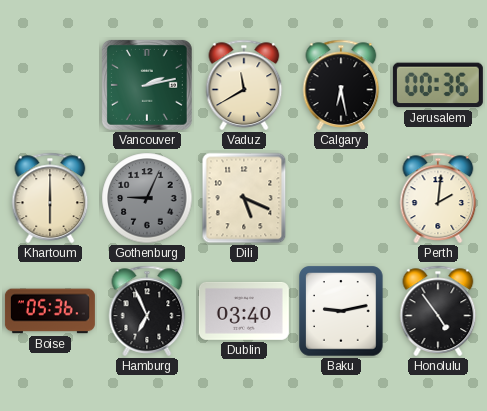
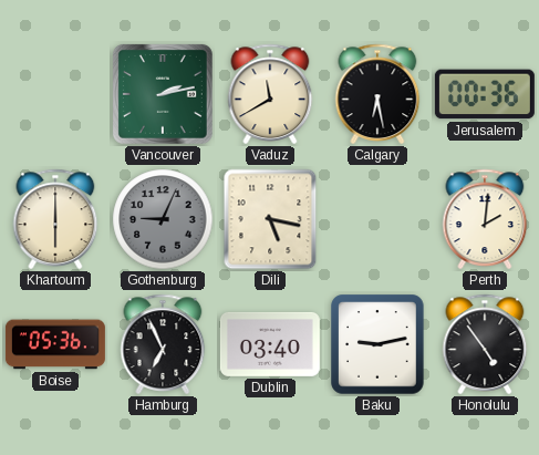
Dili: 5:19 -> 5:17 (270, 219)
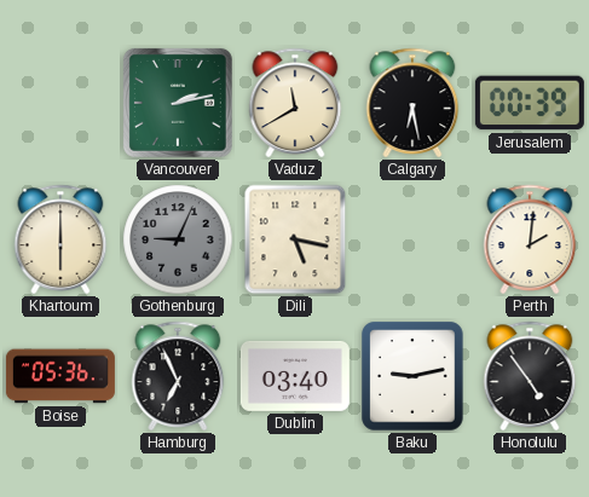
Jerusalem: 00:36 -> 00:39 (530, 103)
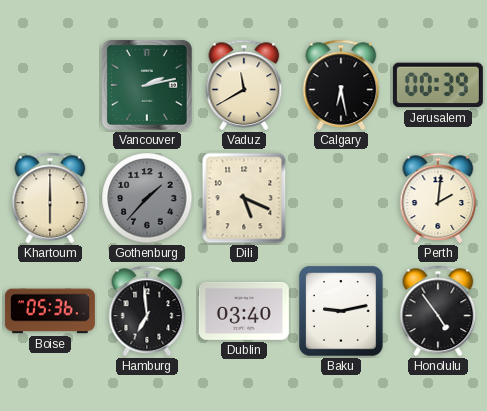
Gothenburg: 9:04 -> 1:37 (147, 198)
Dili: 5:17 -> 5:19 (244, 198)
Hamburg: 6:56 -> 6:59 (147, 311)
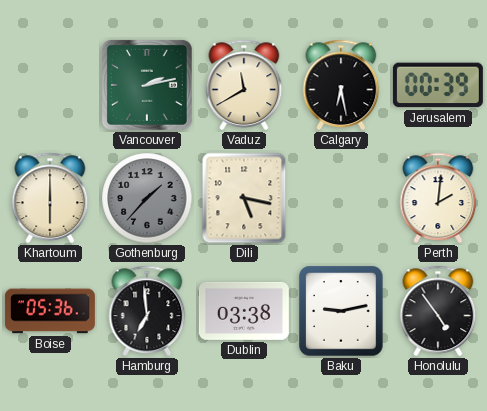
Dili: 5:19 -> 5:17 (244, 198)
Dublin: 03:40 -> 03:38 (244, 311)
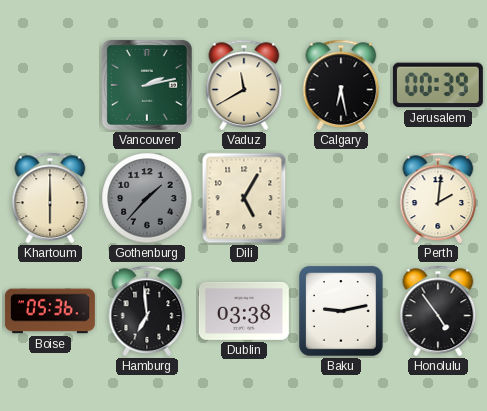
Dili: 5:17 -> 5:05 (244, 198)
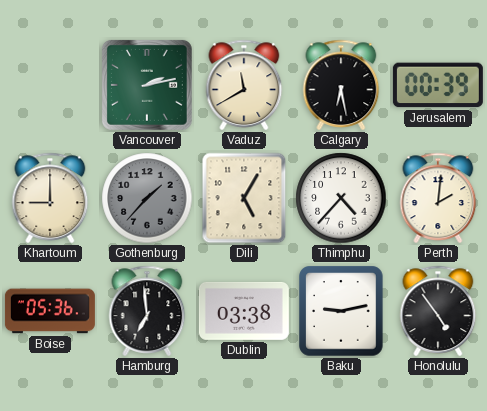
Khartoum: 6:00 -> 9:00 (50, 198)
Thimphu: none -> 4:37 (341, 198)
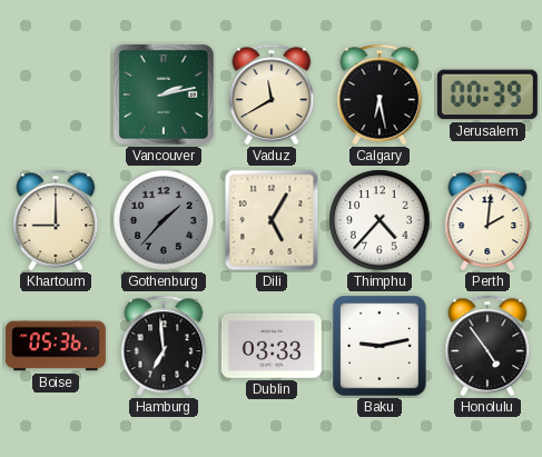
Dublin: 03:38 -> 03:33 (272, 346)
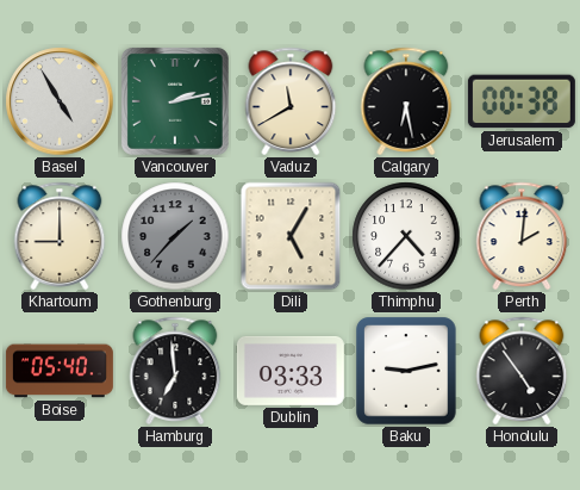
Basel: none -> 4:55 (60, 101)
Jerusalem: 00:39 -> 00:38 (522, 101)
Boise: 05:36 -> 05:40 (60, 371)
